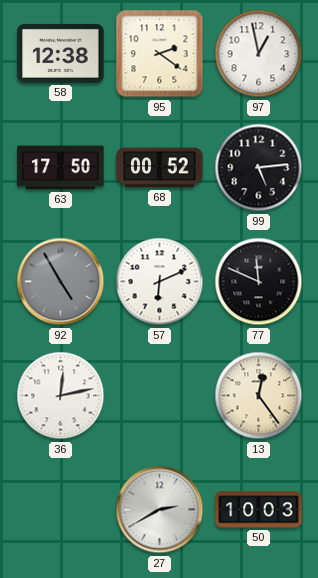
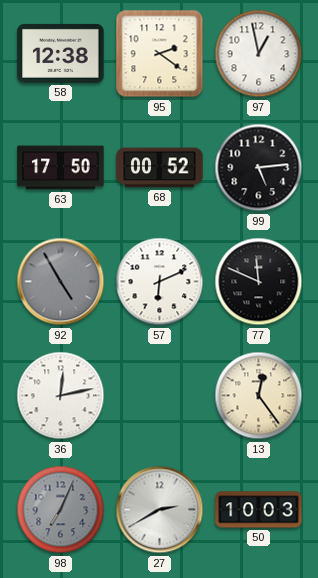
98: none -> 7:04 (61, 510)
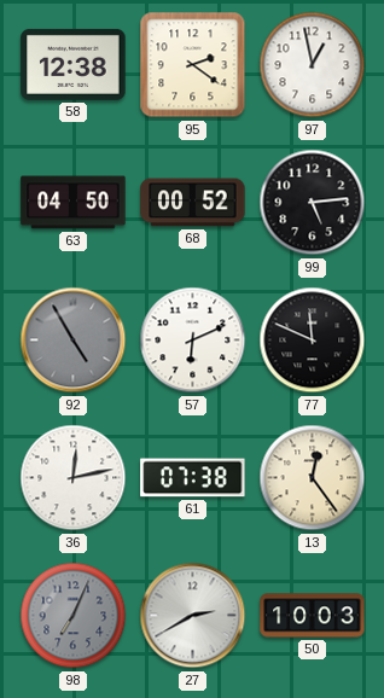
63: 17:50 -> 04:50 (74, 203)
61: none -> 07:38 (193, 478)
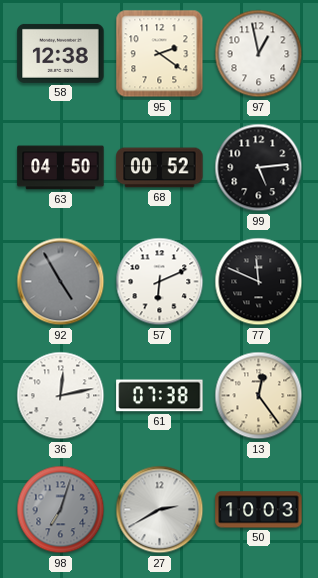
98: 7:04 -> 7:03 (61, 510)
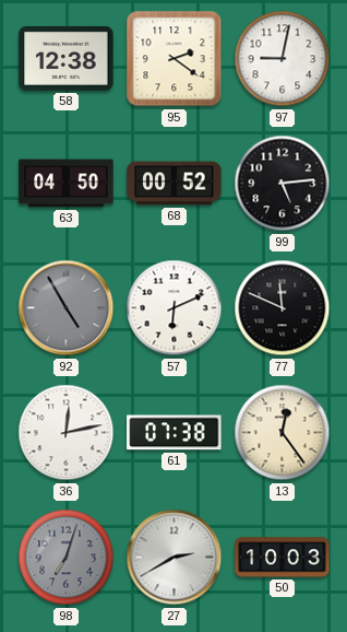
97: 12:58 -> 9:02 (283, 59)
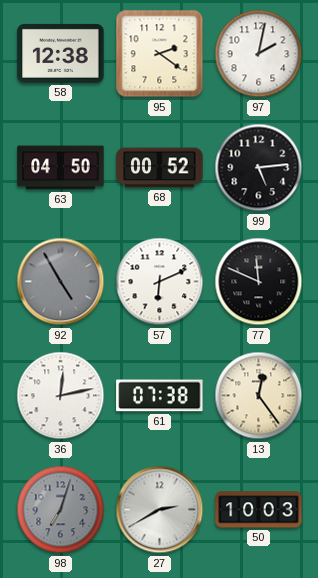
97: 9:02 -> 2:02 (259, 54)
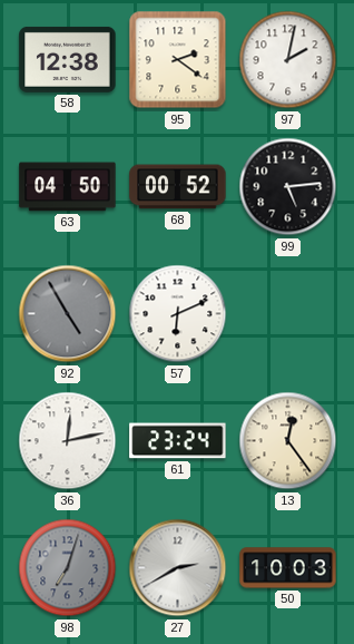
77: 11:49 -> none (259, 282)
61: 07:38 -> 23:24 (178, 441)
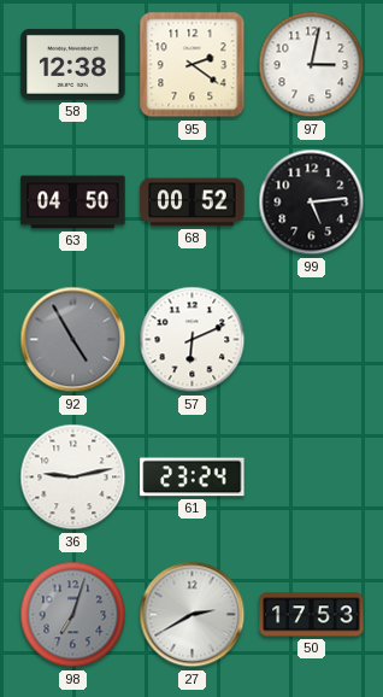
97: 2:02 -> 3:02 (312, 65)
36: 12:13 -> 9:13 (73, 478)
13: 12:24 -> none (288, 441)
50: 10:03 -> 17:53 (312, 615)
